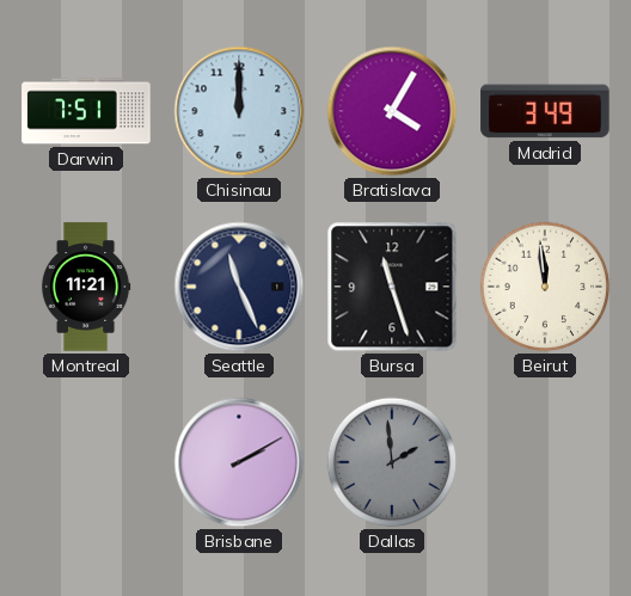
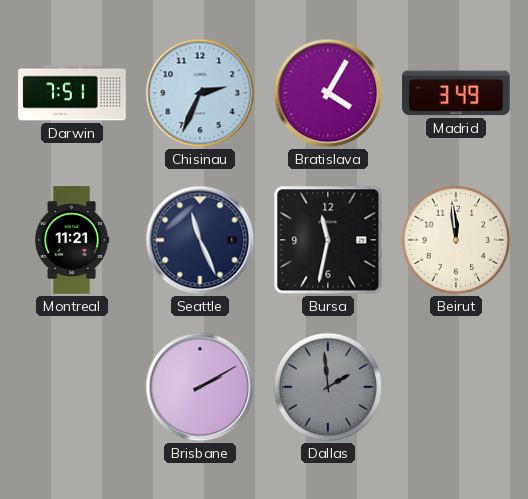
Chisinau: 12:00 -> 2:34 (200, 93)
Bursa: 11:27 -> 11:32 (328, 240)
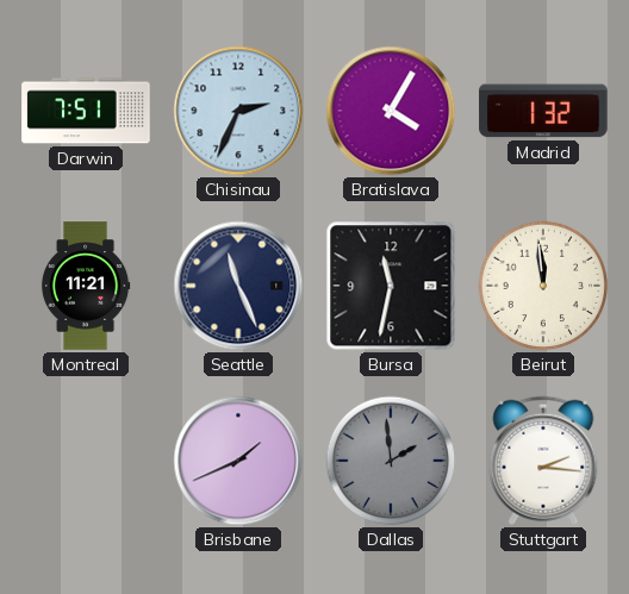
Madrid: 3:49 -> 1:32 (543, 111)
Brisbane: 2:10 -> 1:41 (238, 461)
Stuttgart: none -> 2:16 (543, 461)
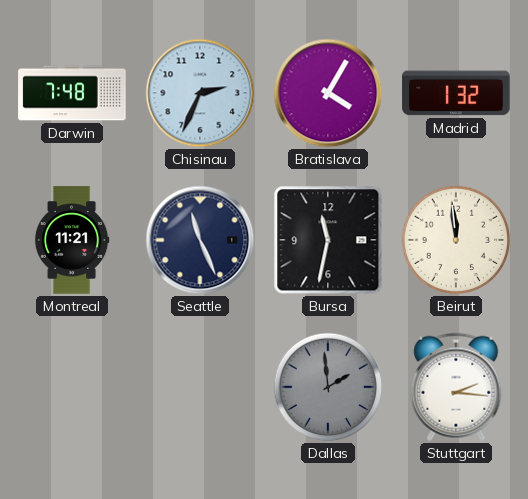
Darwin: 7:51 -> 7:48 (72, 93)
Brisbane: 1:41 -> none (238, 461)
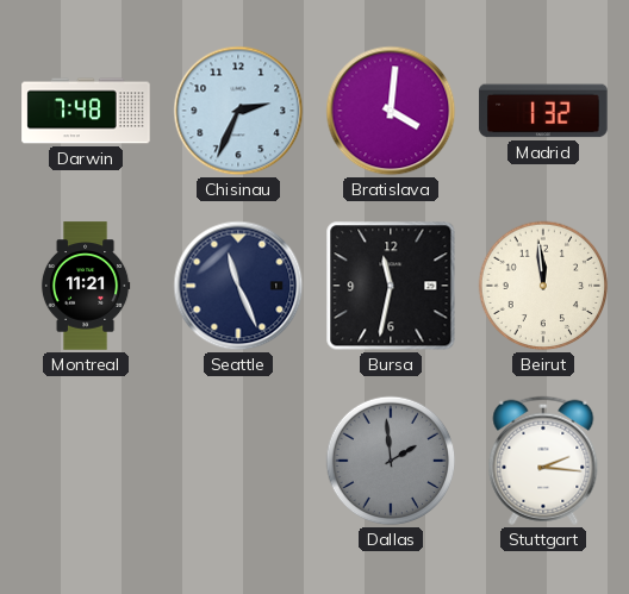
Bratislava: 4:05 -> 4:01 (391, 111)
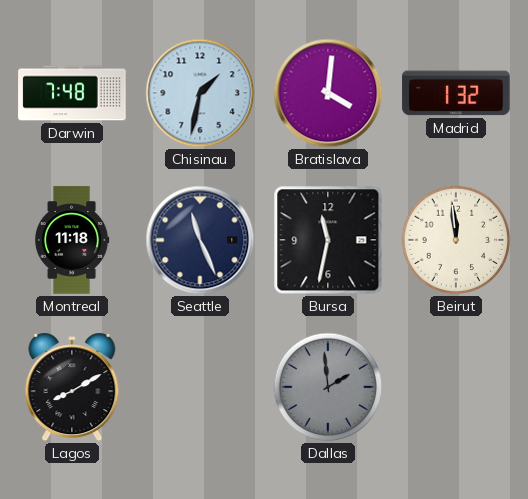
Chisinau: 2:34 -> 1:32 (200, 93)
Montreal: 11:21 -> 11:18 (72, 240)
Lagos: none -> 8:10 (72, 387)
Stuttgart: 2:16 -> none (543, 461)
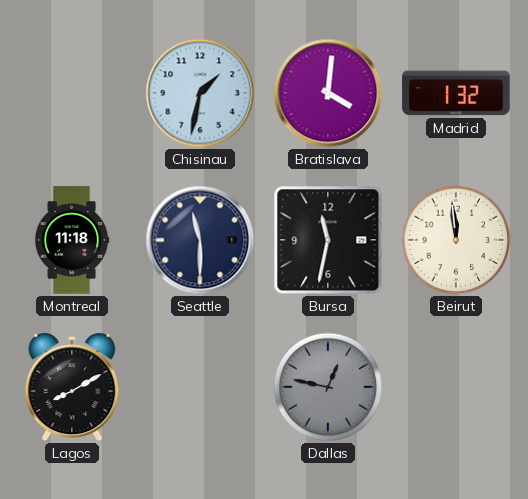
Darwin: 7:48 -> none (72, 93)
Seattle: 11:26 -> 11:30 (200, 240)
Dallas: 1:59 -> 12:47 (328, 387)
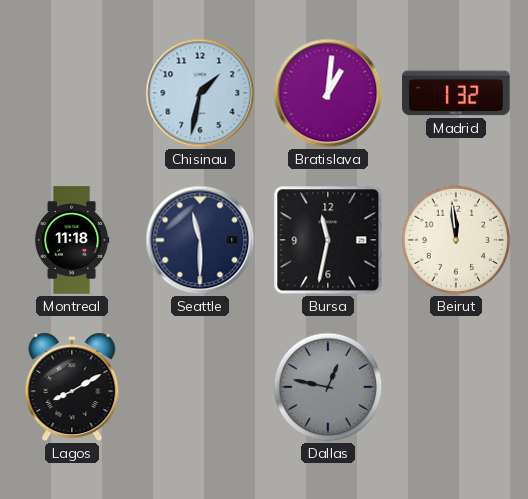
Bratislava: 4:01 -> 1:01 (328, 93)
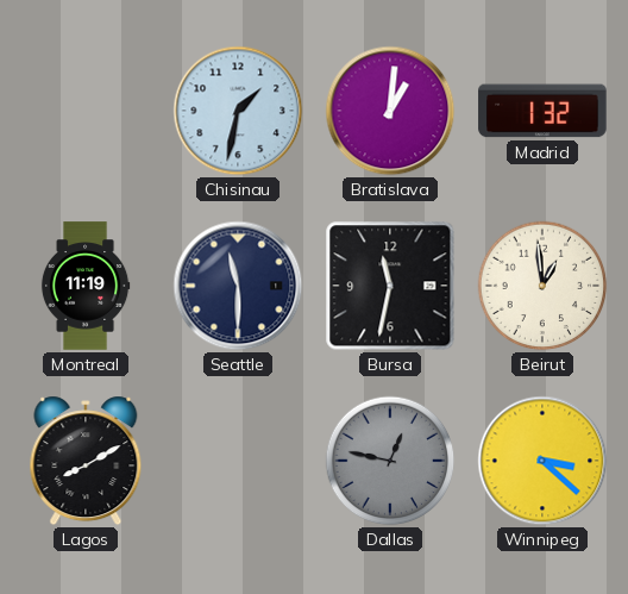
Montreal: 11:18 -> 11:19 (86, 286)
Beirut: 11:59 -> 12:59 (542, 286)
Winnipeg: none -> 3:22 (542, 461)
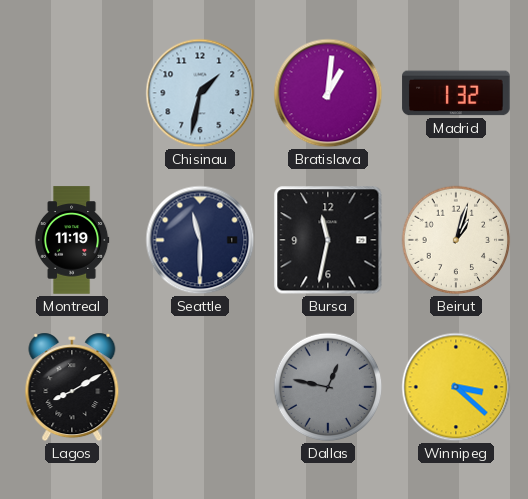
Beirut: 12:59 -> 1:03 (456, 240)
